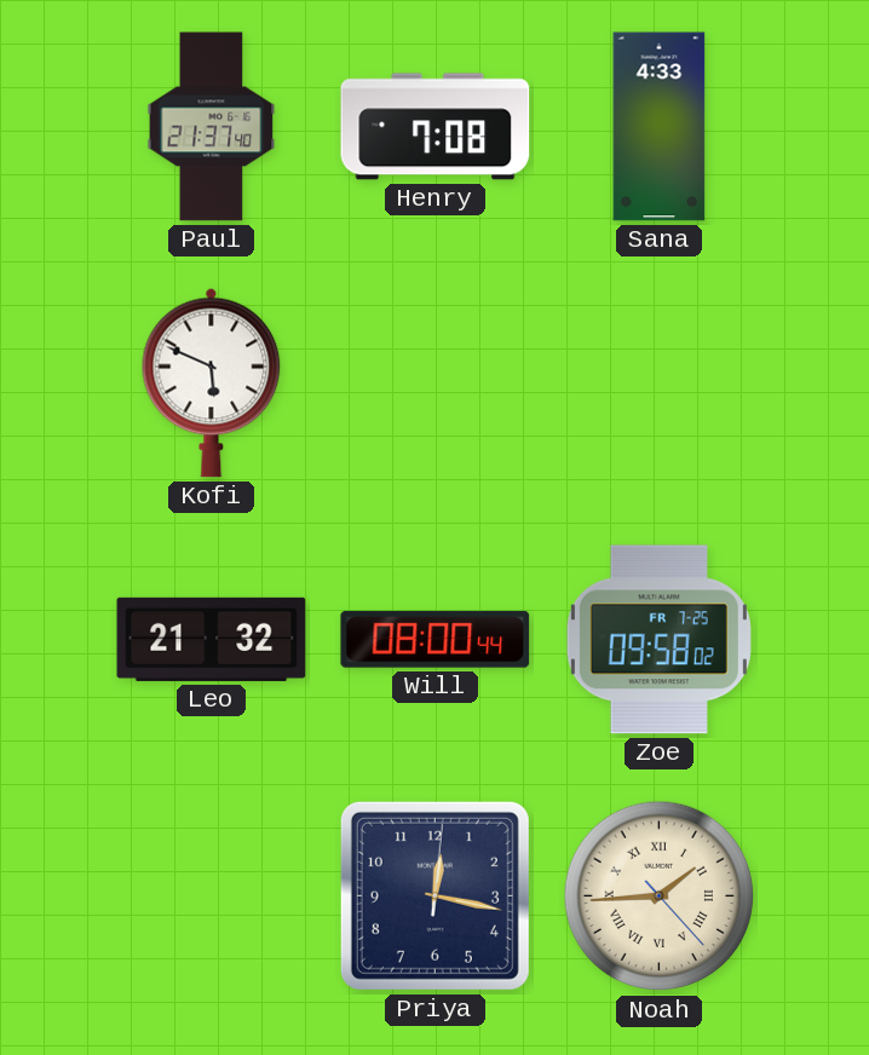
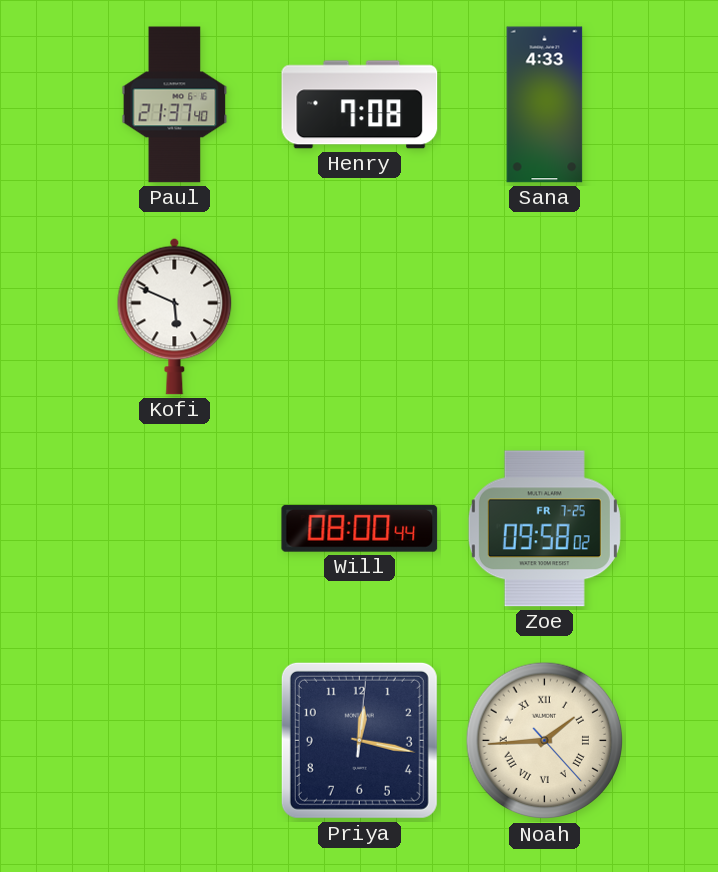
Leo: 21:32 -> none (212, 639)
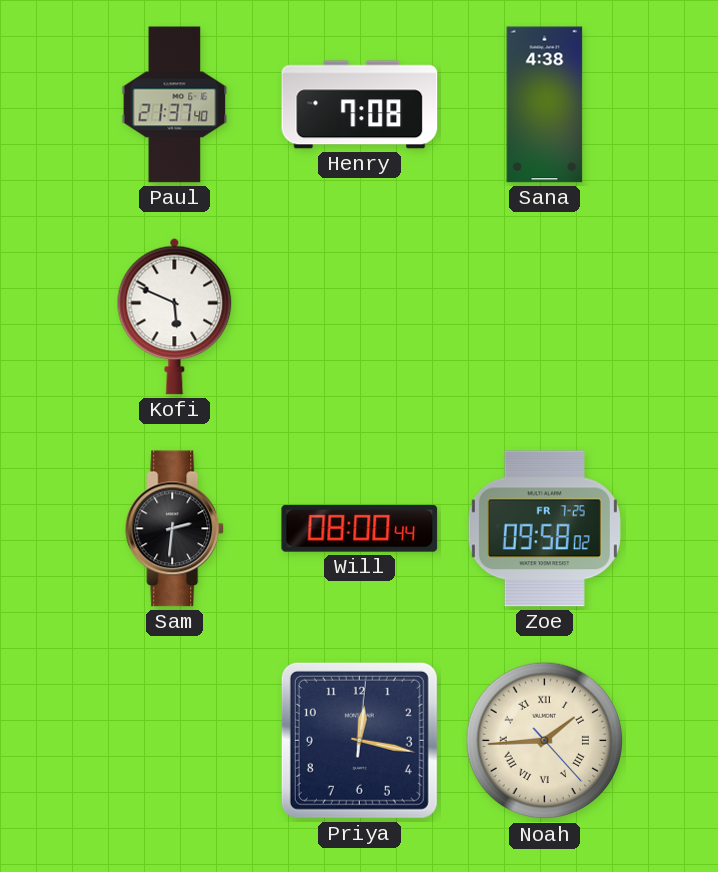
Sana: 4:33 -> 4:38 (545, 105)
Sam: none -> 2:31 (175, 529)
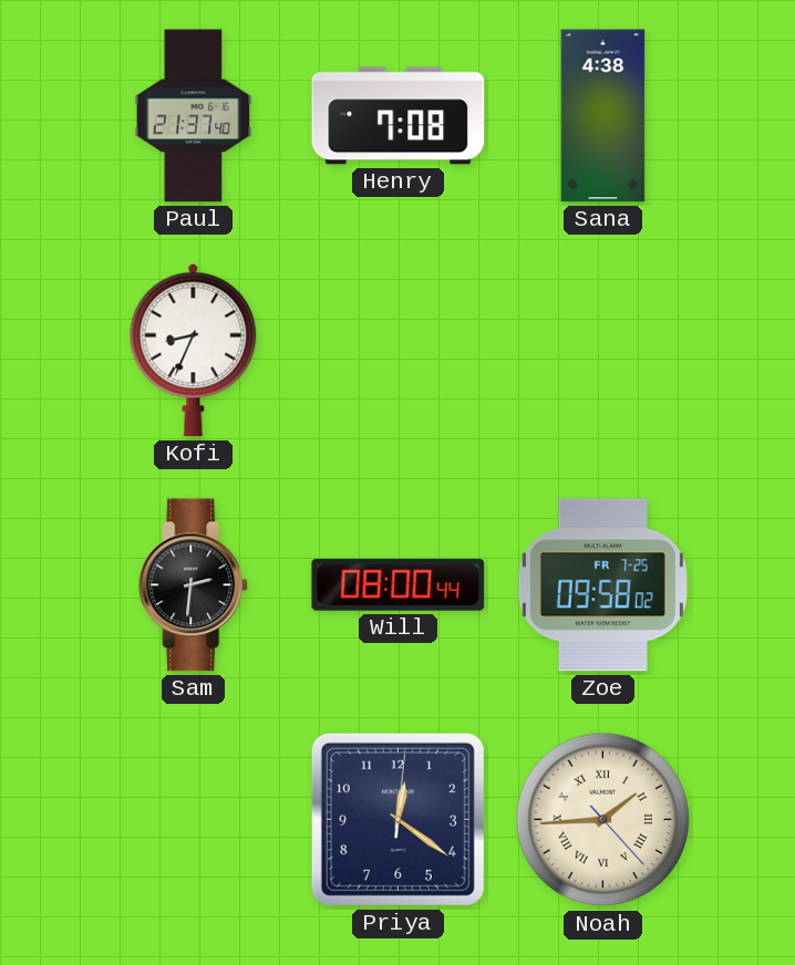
Kofi: 5:49 -> 8:34 (194, 350)
Priya: 12:17 -> 12:21 (397, 819)
